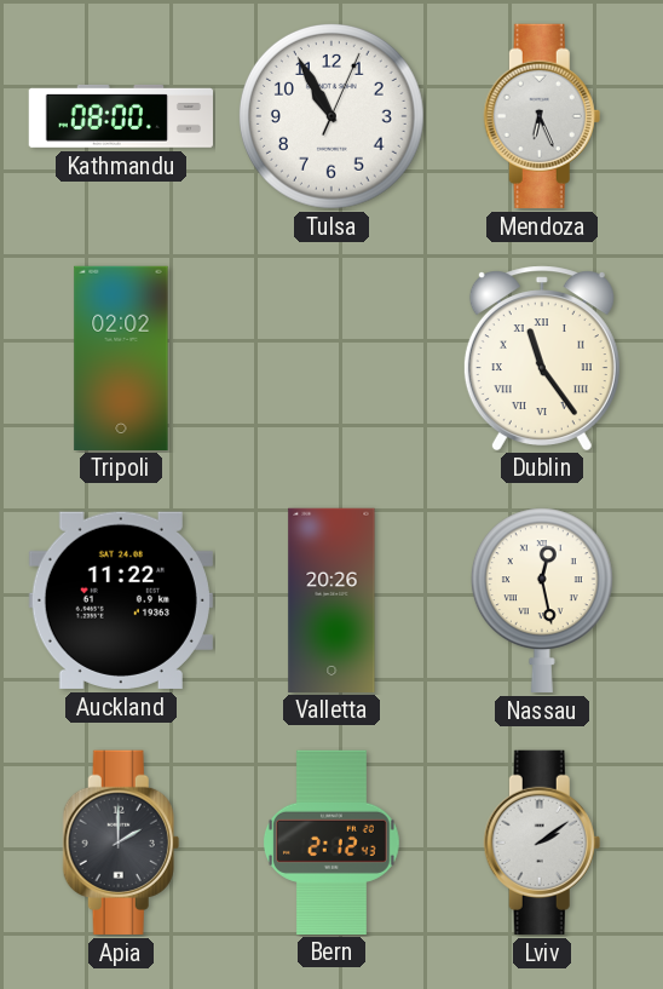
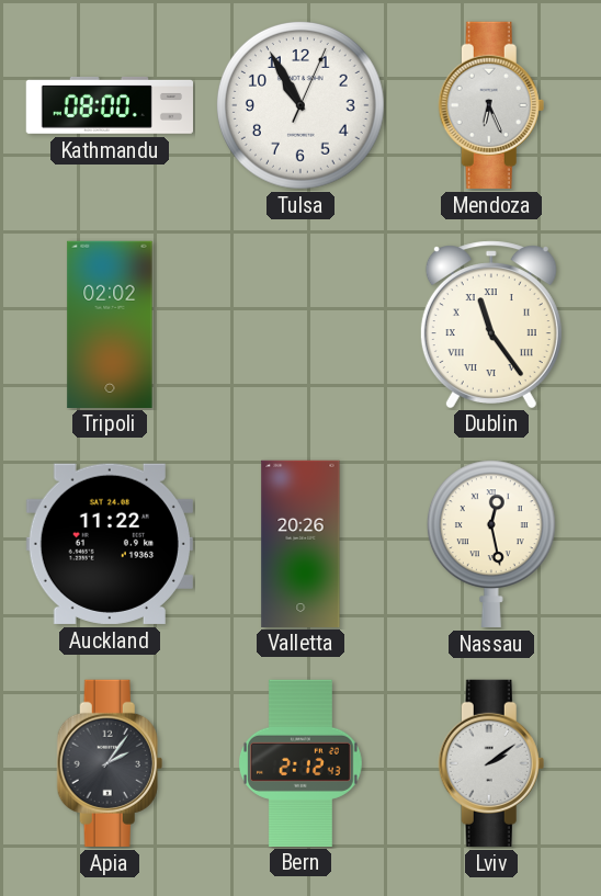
Apia: 2:00 -> 2:06 (110, 763)
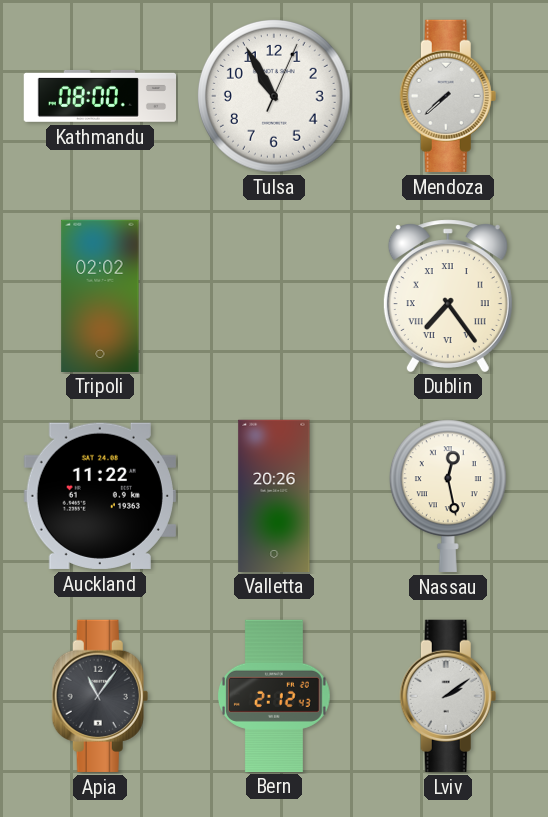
Mendoza: 6:26 -> 7:38 (448, 96)
Dublin: 11:24 -> 7:24 (448, 295)
Apia: 2:06 -> 11:06 (100, 696)
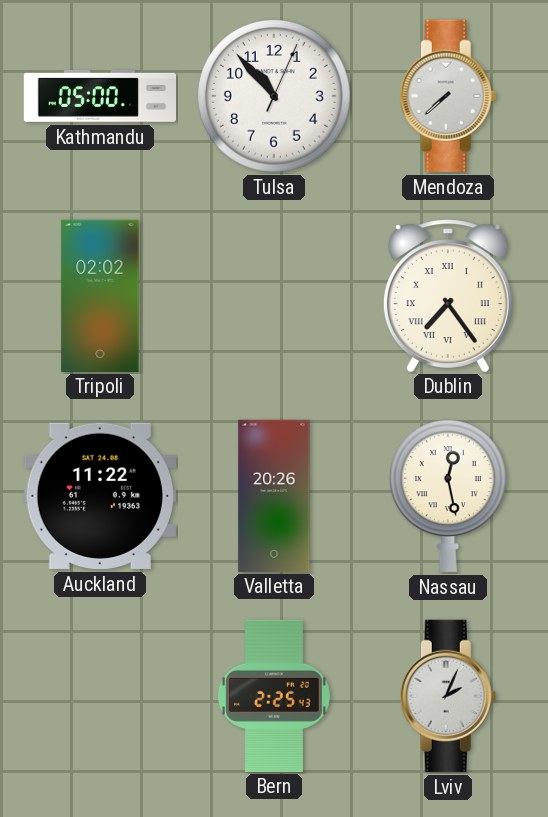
Kathmandu: 08:00 -> 05:00 (99, 96)
Tulsa: 10:55 -> 10:53 (274, 96)
Apia: 11:06 -> none (100, 696)
Bern: 2:12 -> 2:25 (274, 695)
Lviv: 2:09 -> 2:04 (448, 696)
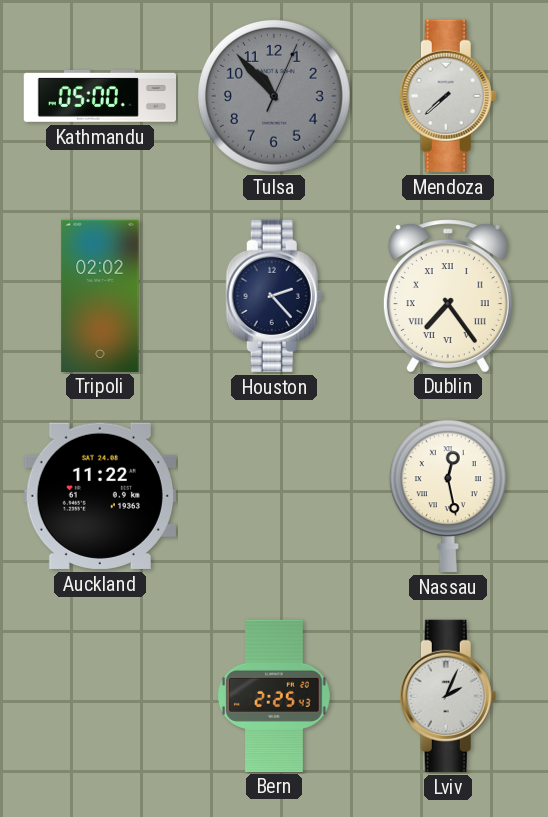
Tulsa dial: white -> grey (274, 96)
Houston: none -> 2:23 (274, 296)
Valletta: 20:26 -> none (274, 495)
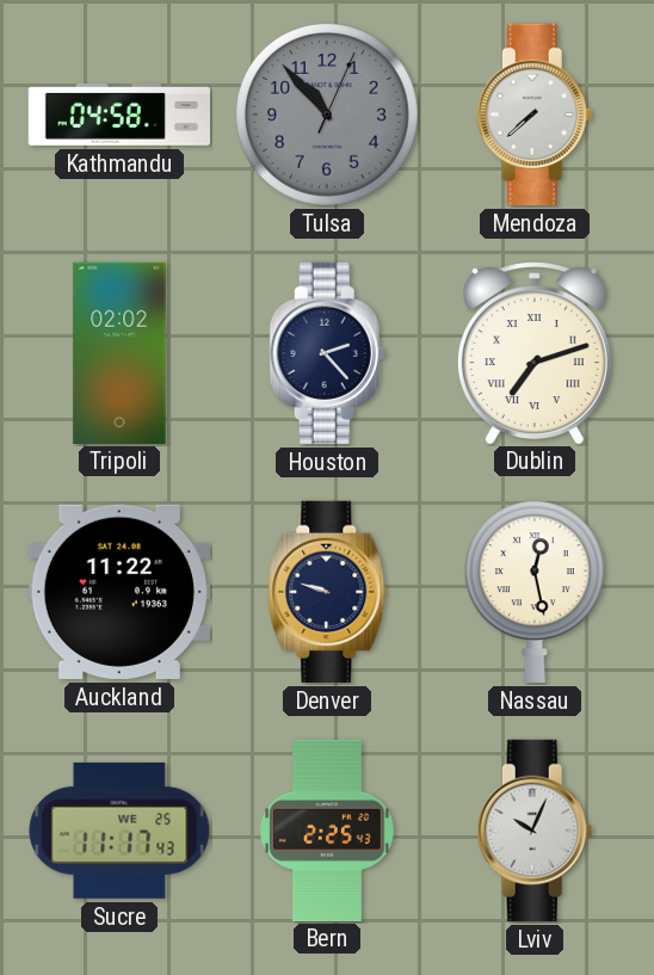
Kathmandu: 05:00 -> 04:58 (118, 115)
Dublin: 7:24 -> 7:12 (535, 352)
Denver: none -> 9:48 (327, 592)
Sucre: none -> 11:17 (119, 831)
Lviv: 2:04 -> 10:04 (535, 831)
